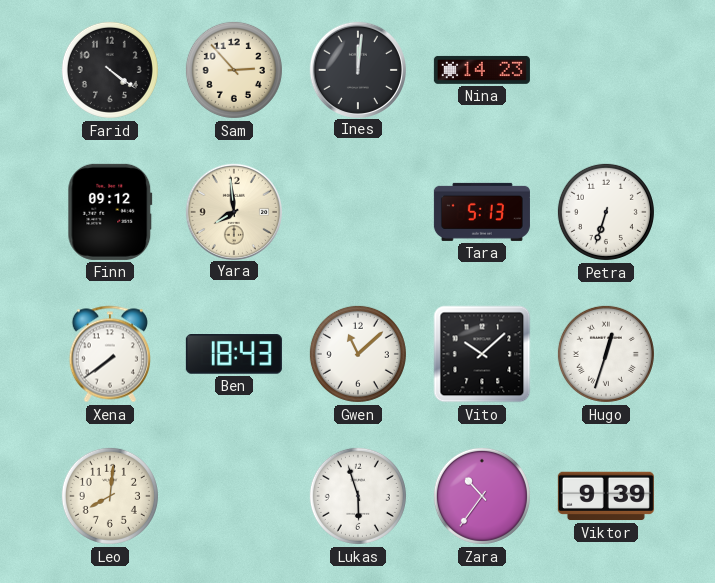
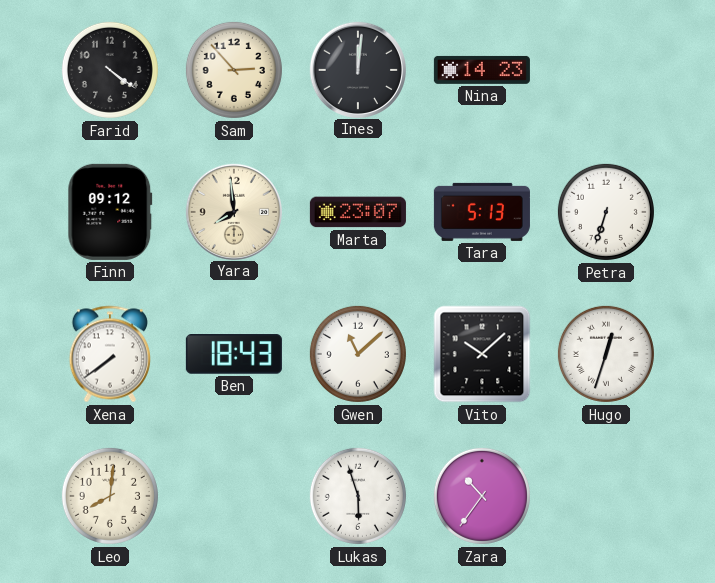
Marta: none -> 23:07 (358, 212)
Viktor: 9:39 -> none (606, 496)
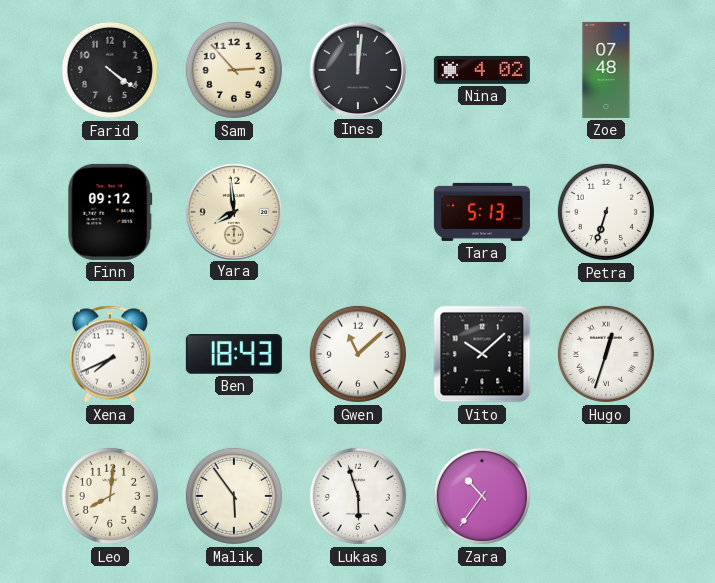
Nina: 14:23 -> 4:02 (482, 70)
Zoe: none -> 07:48 (606, 70)
Marta: 23:07 -> none (358, 212)
Xena: 7:39 -> 7:41 (109, 354)
Malik: none -> 5:54 (234, 496)
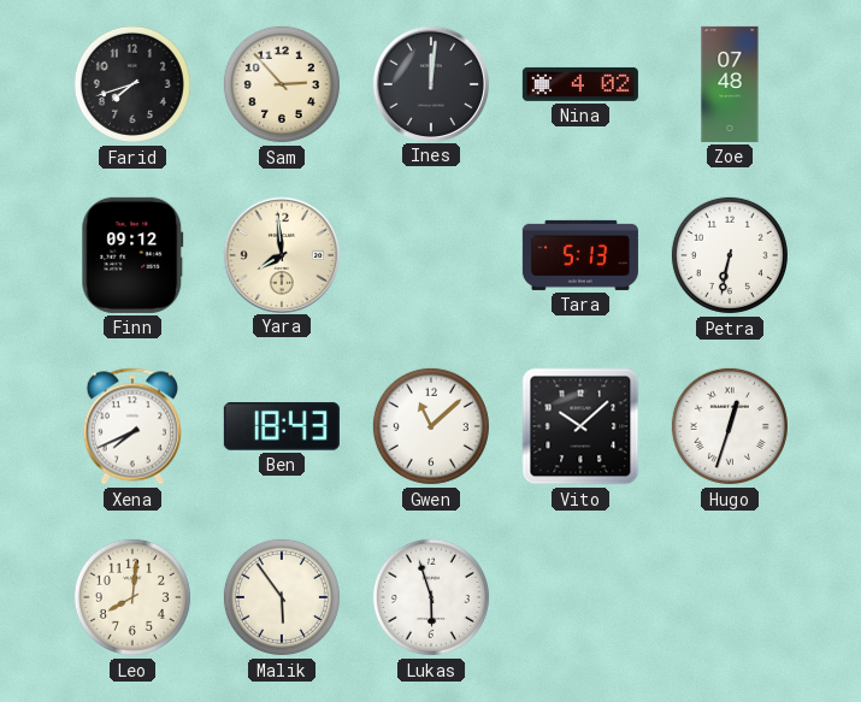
Farid: 4:21 -> 7:42 (132, 84)
Petra: 6:33 -> 6:32 (730, 255)
Zara: 10:36 -> none (482, 496)
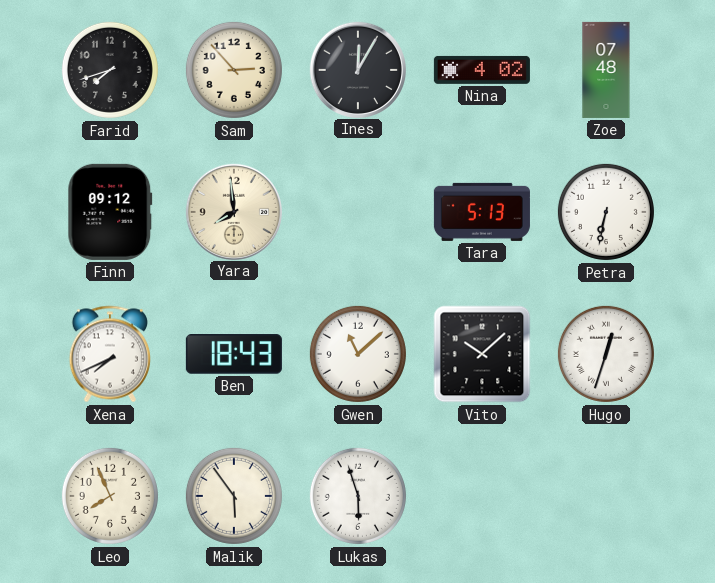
Ines: 12:01 -> 12:05 (357, 69)
Leo: 8:01 -> 7:56 (110, 496)
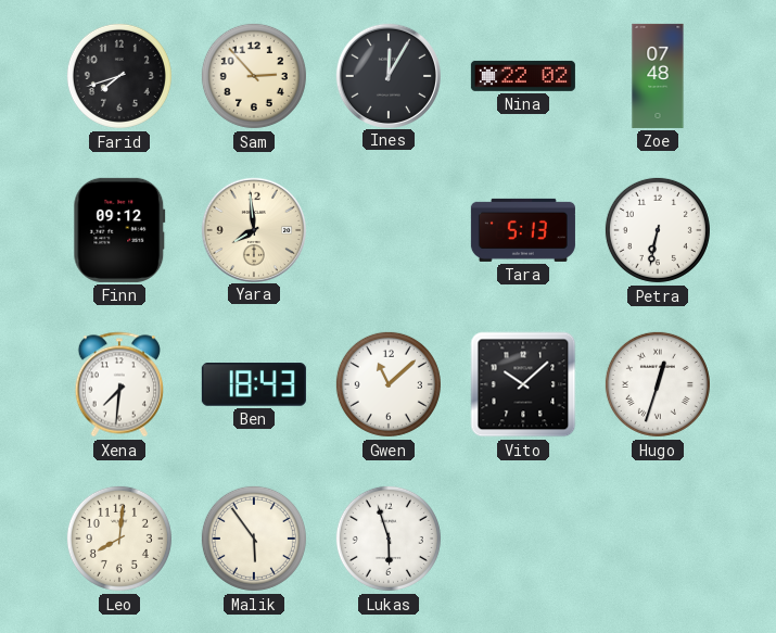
Nina: 4:02 -> 22:02 (523, 76)
Xena: 7:41 -> 7:31 (118, 384)
Leo: 7:56 -> 8:01 (119, 539)
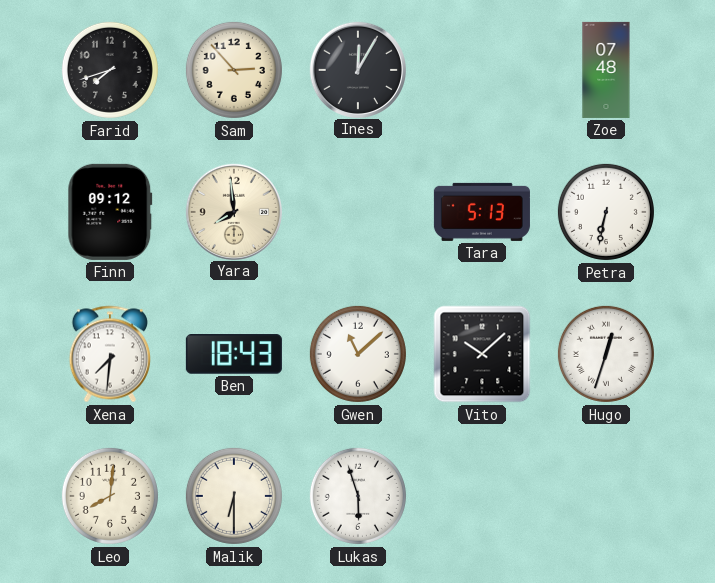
Nina: 22:02 -> none (523, 76)
Malik: 5:54 -> 6:30 (234, 496)
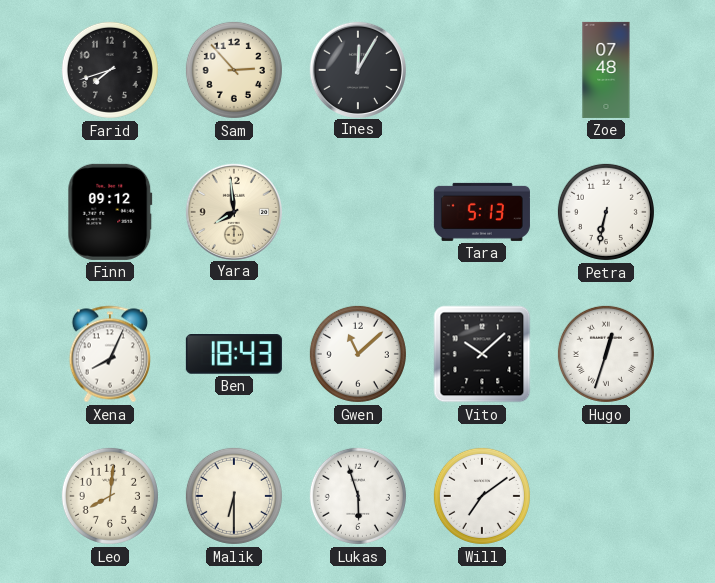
Xena: 7:31 -> 8:04 (109, 354)
Will: none -> 7:09 (482, 496)
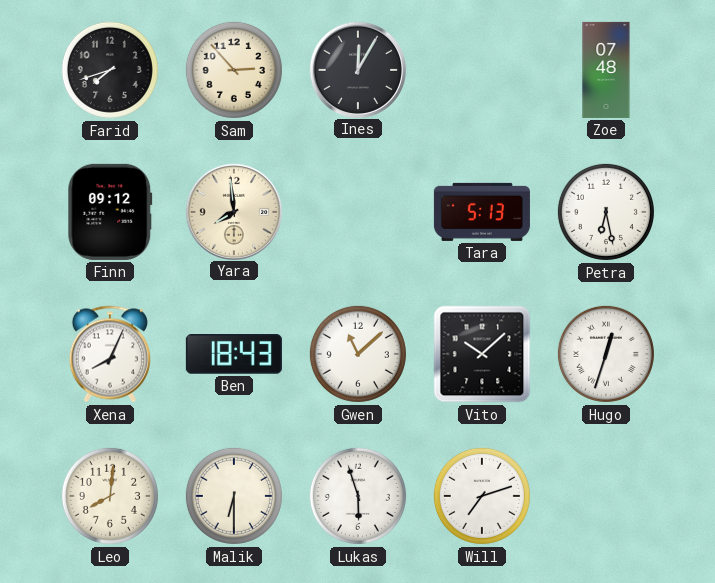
Petra: 6:32 -> 6:28 (606, 212)
Will: 7:09 -> 7:12 (482, 496)
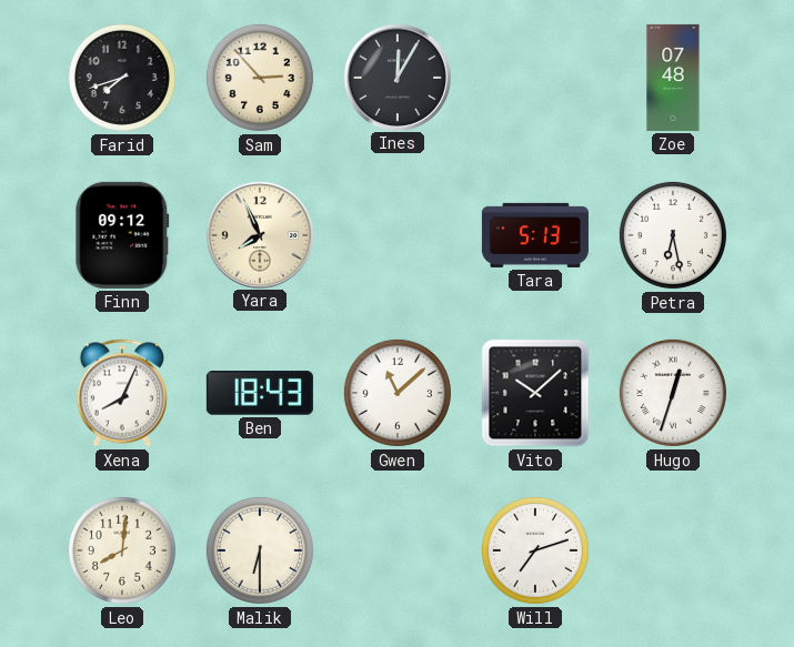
Yara: 7:59 -> 7:56 (259, 234)
Lukas: 5:57 -> none (358, 496)
